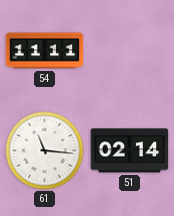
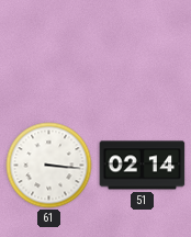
54: 11:11 -> none (45, 51)
61: 11:16 -> 3:16 (49, 166)
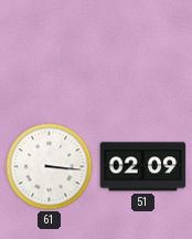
51: 02:14 -> 02:09 (143, 167)
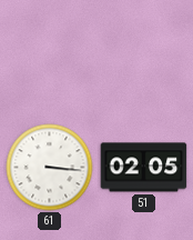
51: 02:09 -> 02:05 (144, 168)
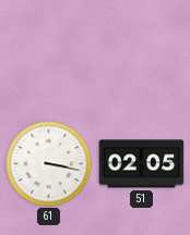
61: 3:16 -> 3:17 (49, 164)
